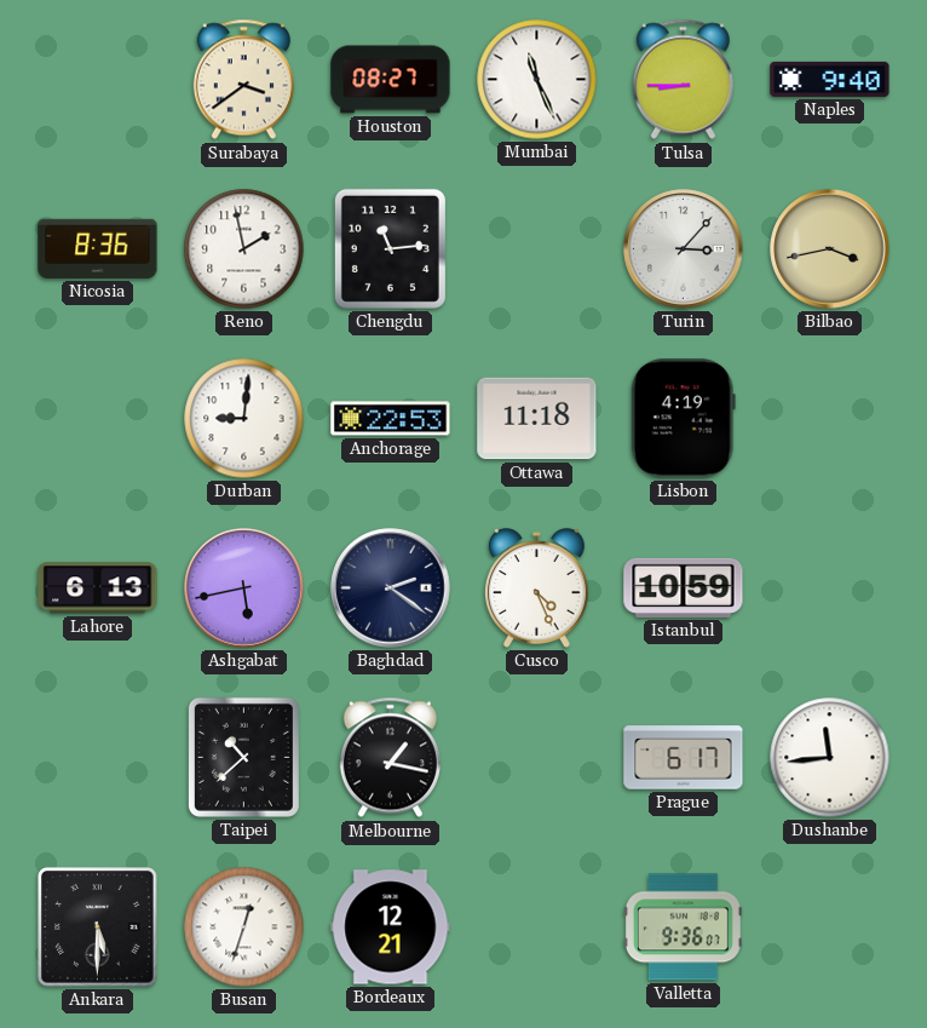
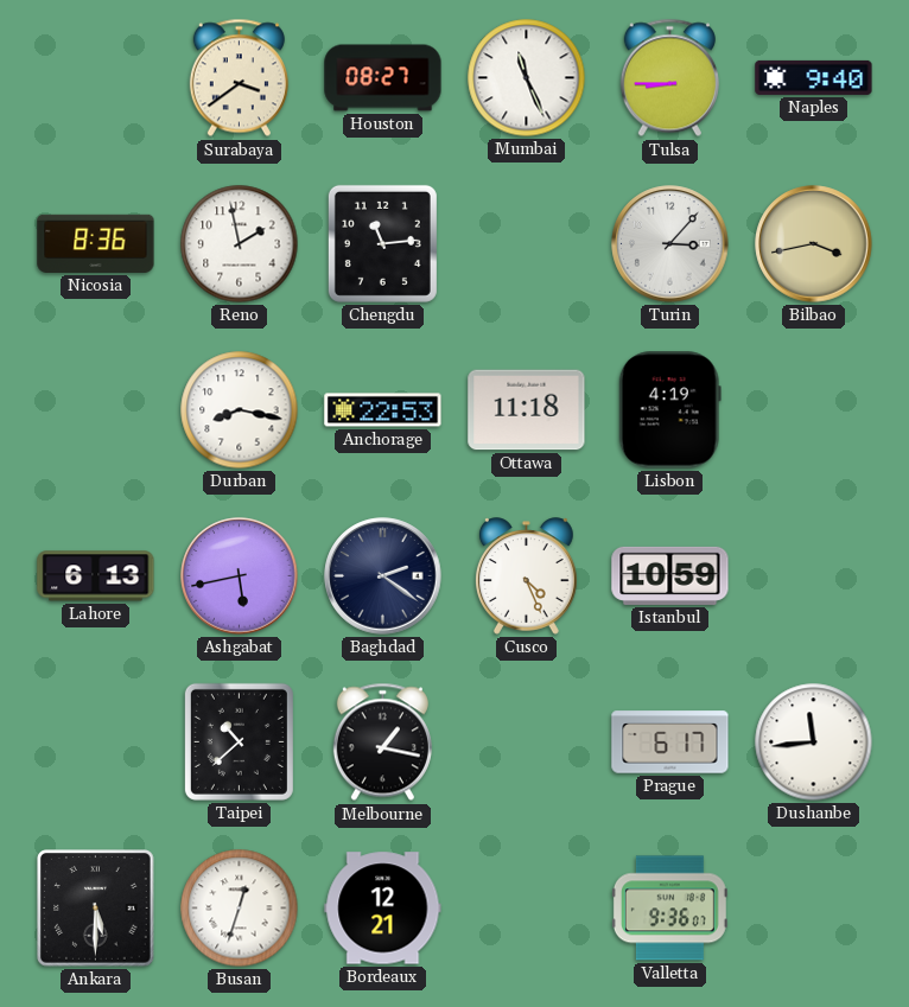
Durban: 9:01 -> 8:17 (240, 410)
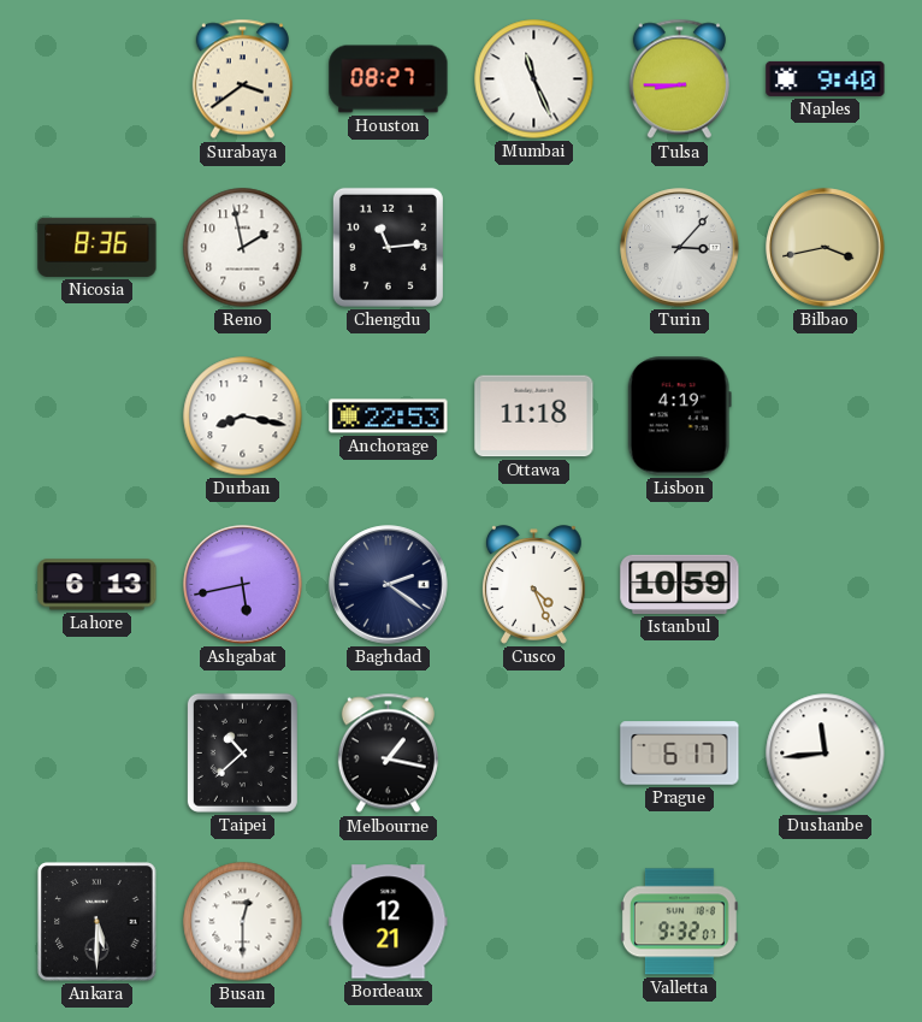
Busan: 12:33 -> 12:30 (243, 922)
Valletta: 9:36 -> 9:32 (679, 922)
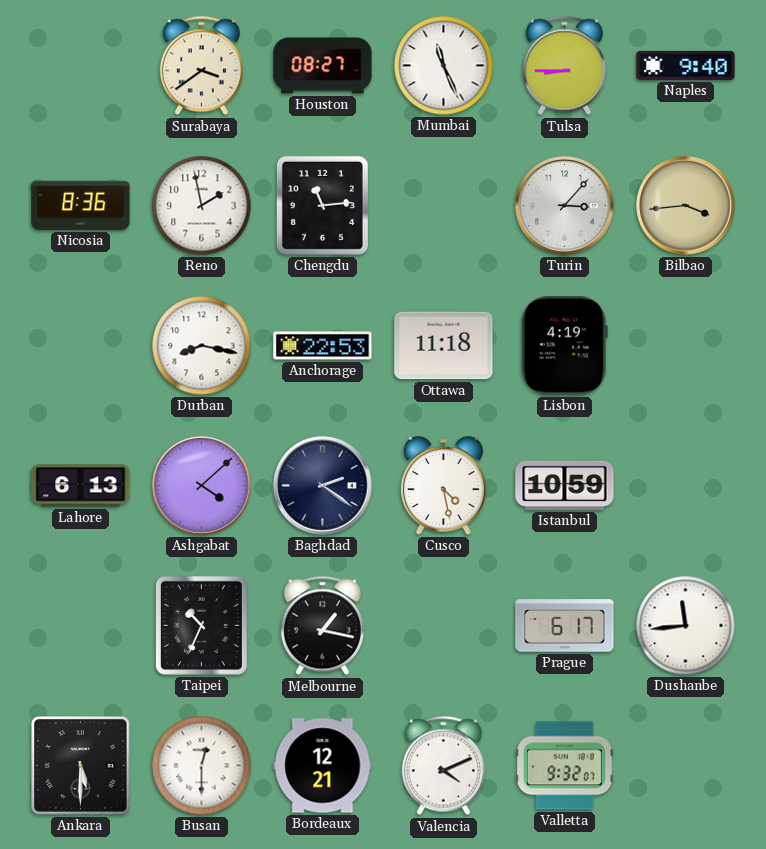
Bilbao: 3:43 -> 3:44 (686, 206)
Ashgabat: 5:43 -> 4:08 (202, 486)
Cusco: 4:26 -> 4:28 (443, 486)
Taipei: 10:38 -> 10:34 (201, 625)
Valencia: none -> 4:11 (443, 766)
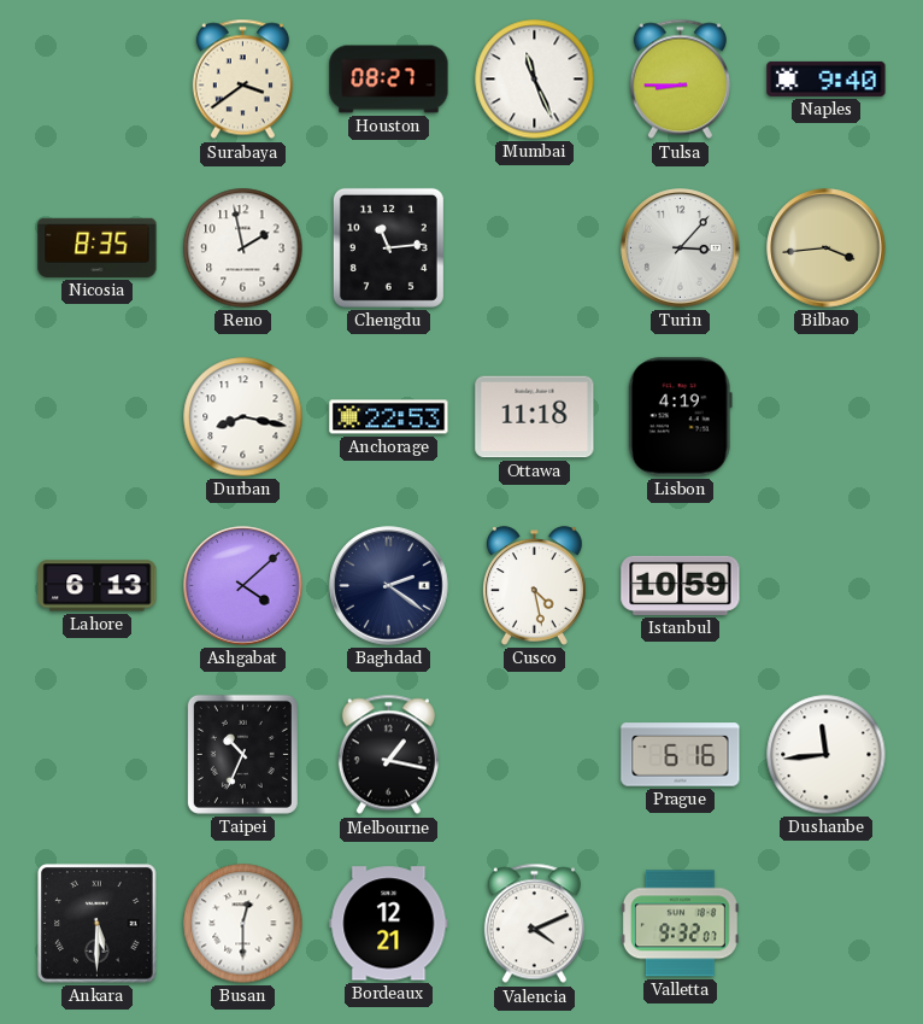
Nicosia: 8:36 -> 8:35 (98, 247)
Prague: 6:17 -> 6:16 (681, 755)
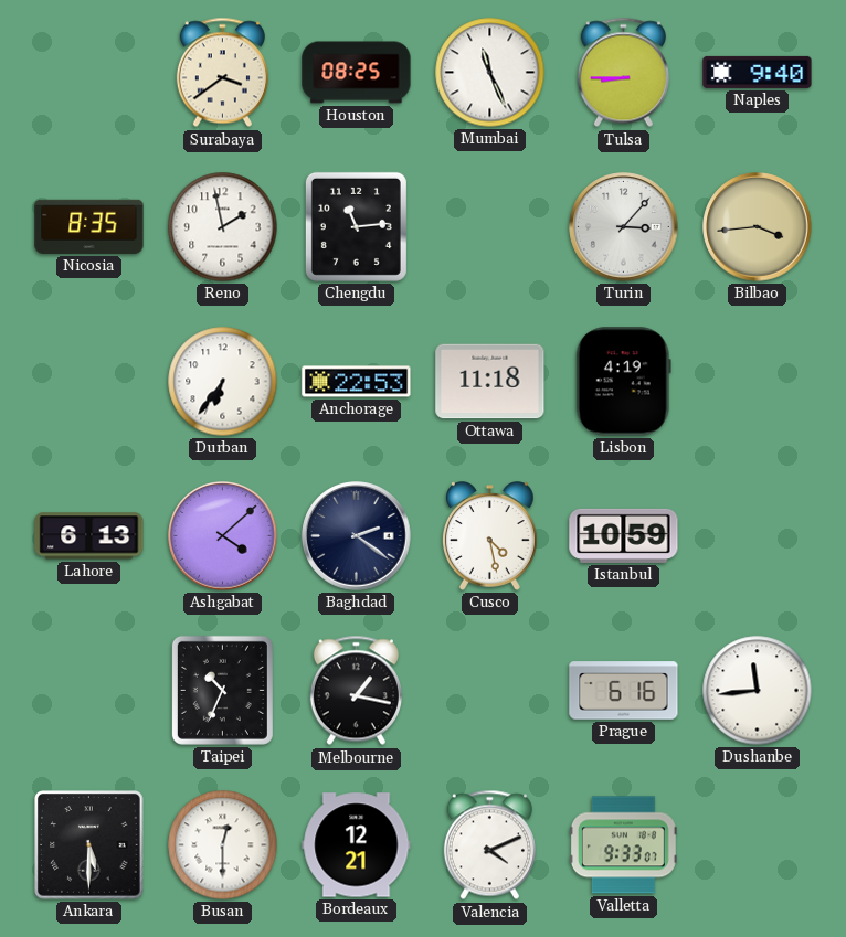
Houston: 08:27 -> 08:25 (357, 73)
Durban: 8:17 -> 6:36 (223, 382)
Valletta: 9:32 -> 9:33 (623, 845)
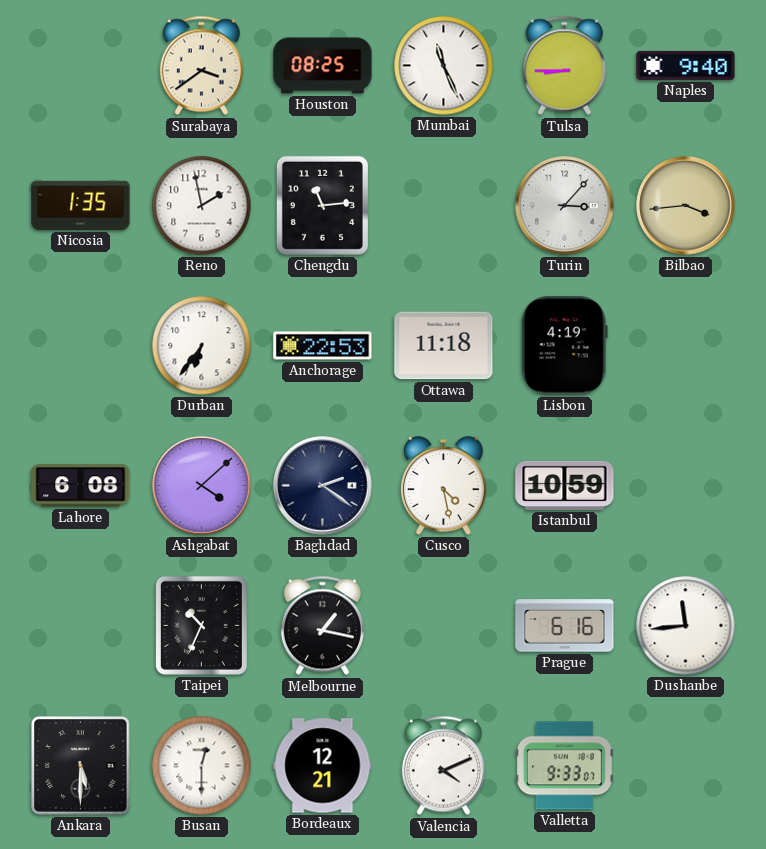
Nicosia: 8:35 -> 1:35 (81, 205)
Lahore: 6:13 -> 6:08 (81, 486)
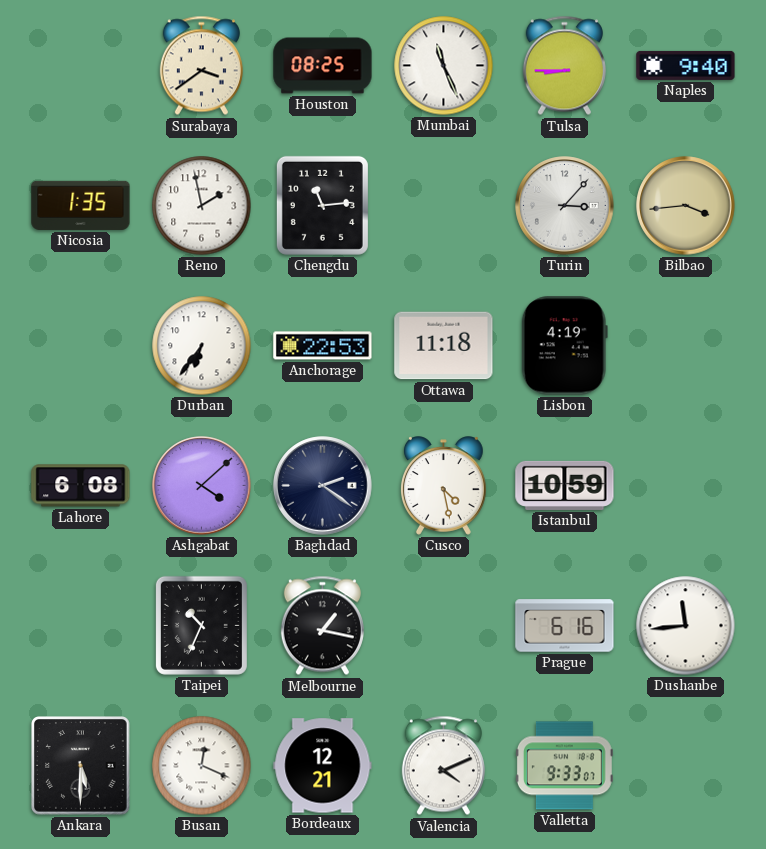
Busan: 12:30 -> 12:19 (202, 766)
